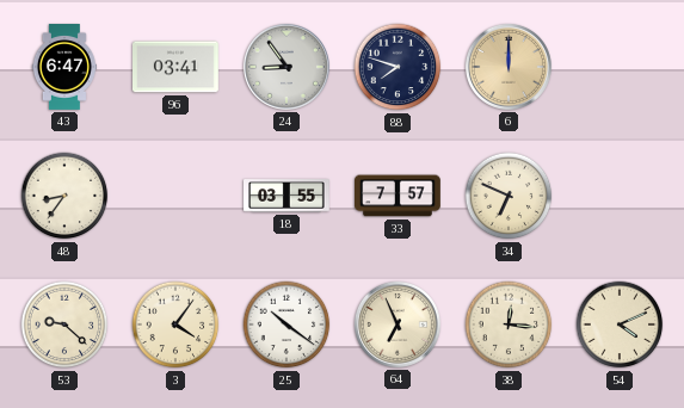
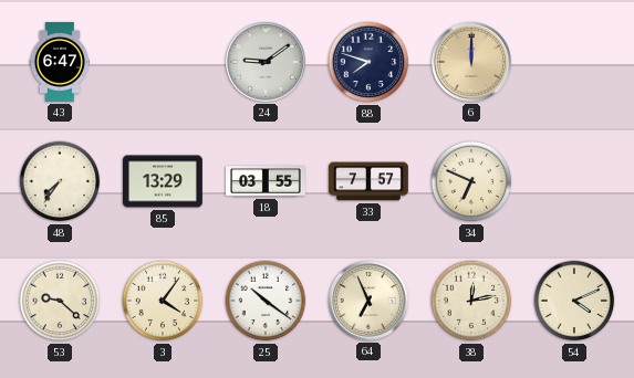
96: 03:41 -> none (177, 67)
24: 8:54 -> 9:09 (266, 62)
48: 8:36 -> 7:36 (60, 181)
85: none -> 13:29 (164, 181)
38: 12:16 -> 12:13 (471, 301)
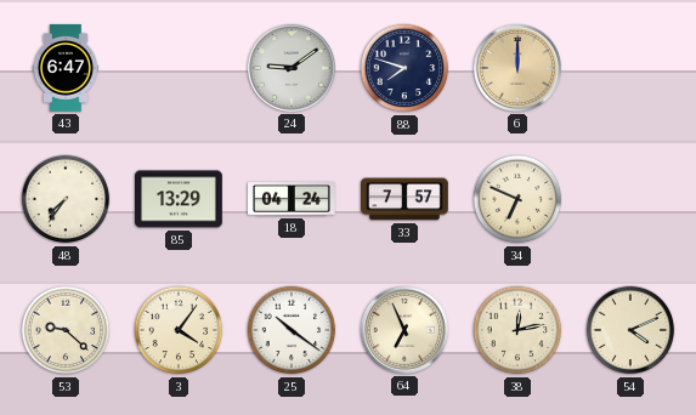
18: 03:55 -> 04:24 (293, 199)
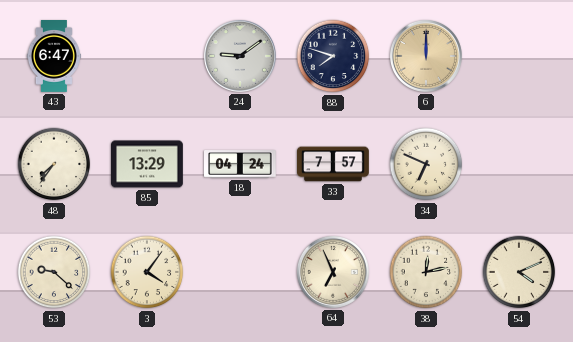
25: 10:21 -> none (292, 330)
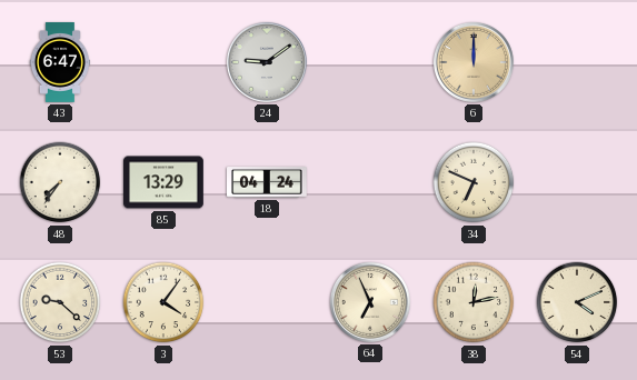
88: 7:48 -> none (333, 56)
33: 7:57 -> none (334, 164)
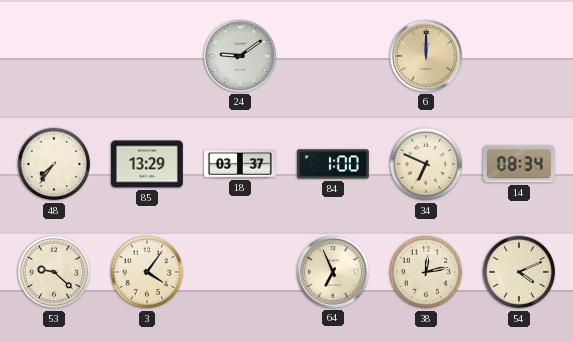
43: 6:47 -> none (60, 62)
18: 04:24 -> 03:37 (241, 164)
84: none -> 1:00 (334, 164)
14: none -> 08:34 (519, 164)
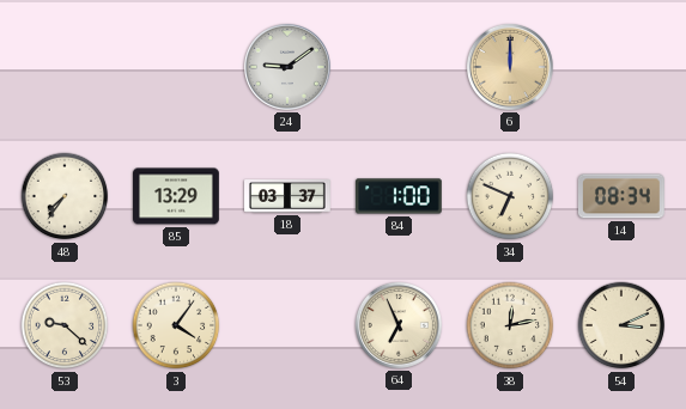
54: 4:11 -> 3:11 (621, 325)
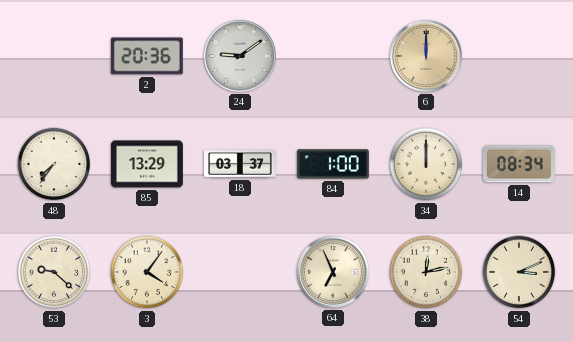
2: none -> 20:36 (147, 56)
34: 6:49 -> 12:00 (426, 164)
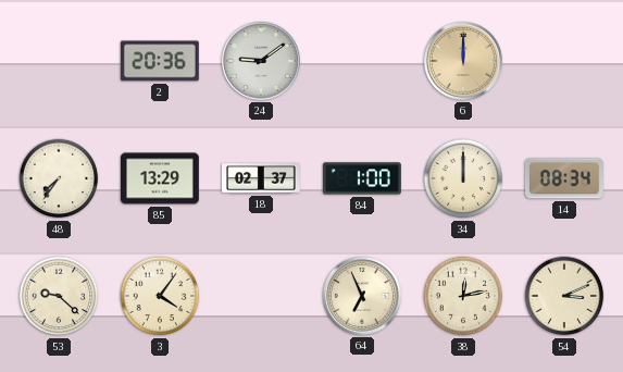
18: 03:37 -> 02:37 (262, 178)
